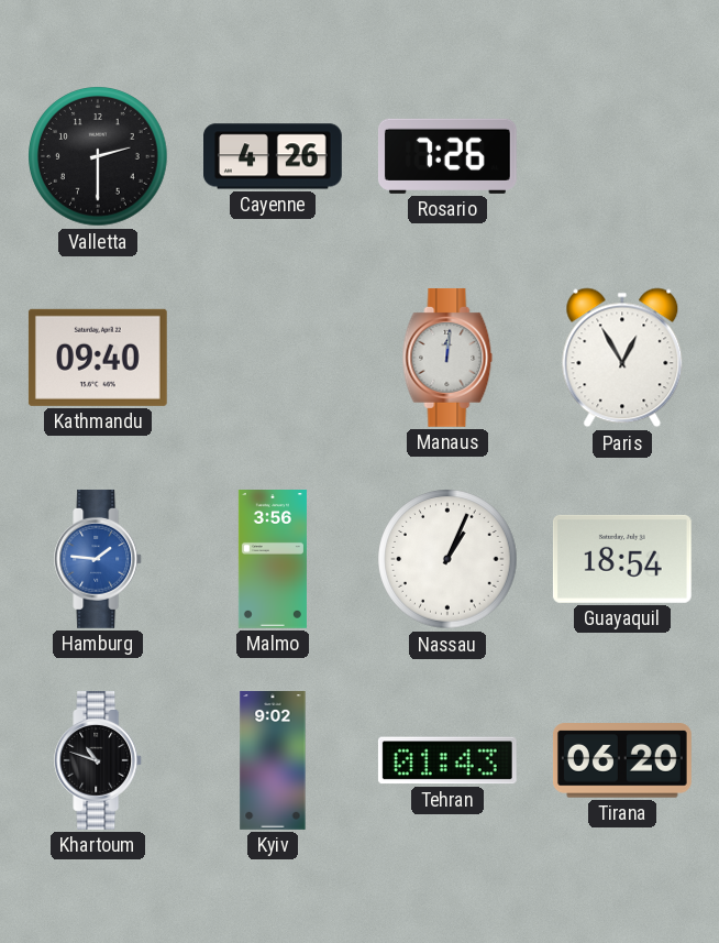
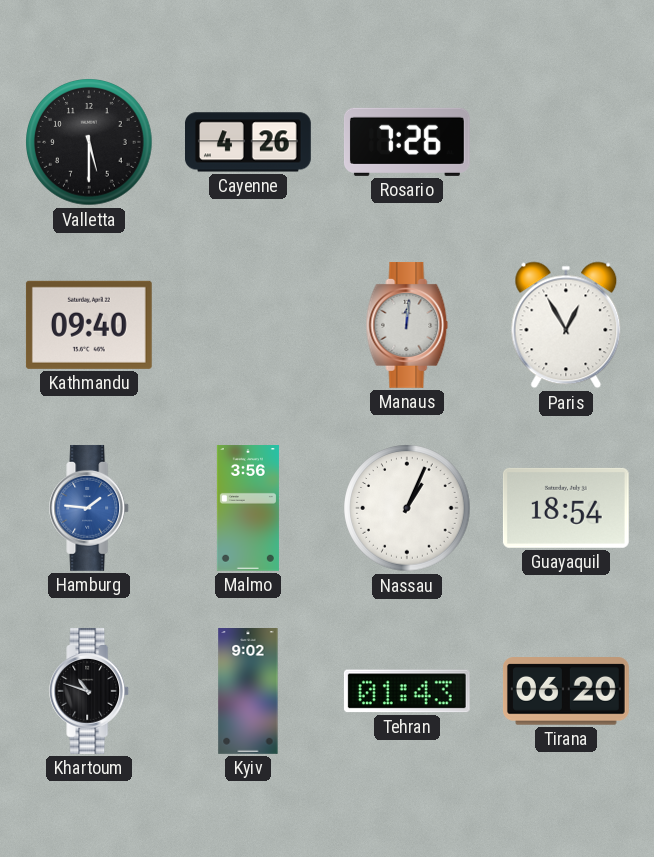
Valletta: 2:30 -> 5:30 (89, 142)
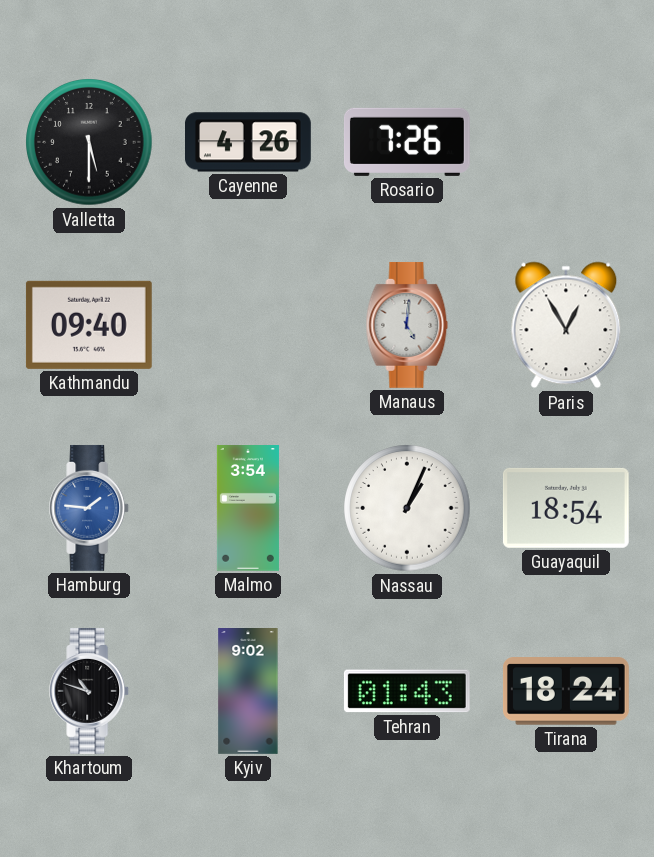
Manaus: 12:01 -> 5:01 (407, 325)
Malmo: 3:56 -> 3:54 (248, 509)
Tirana: 06:20 -> 18:24 (566, 691)
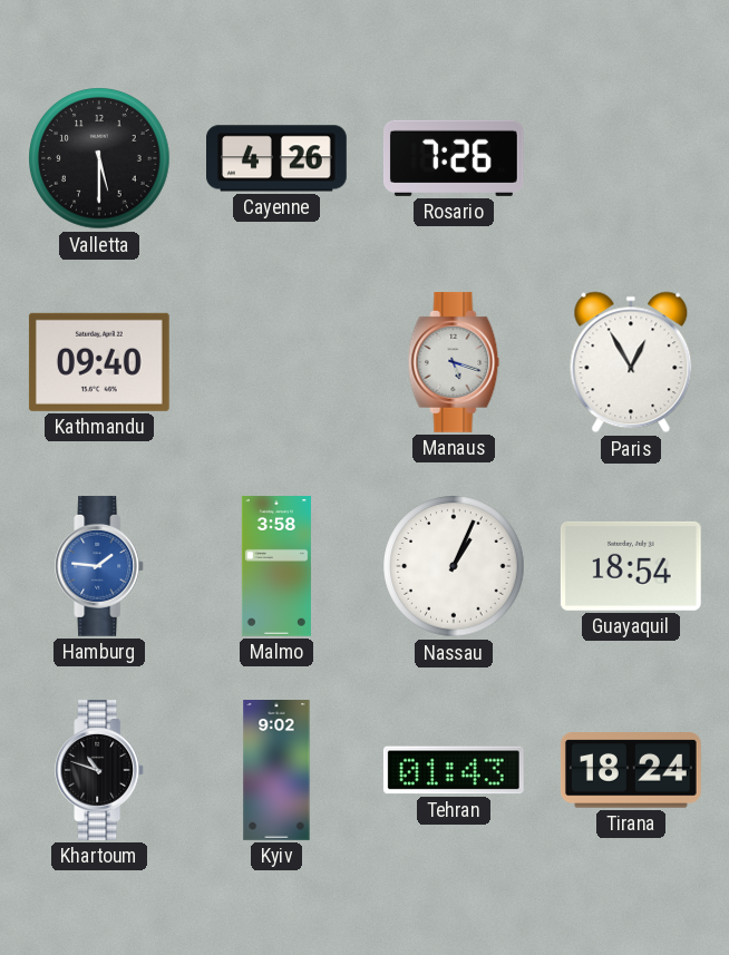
Manaus: 5:01 -> 5:18 (454, 362)
Malmo: 3:54 -> 3:58 (276, 567)
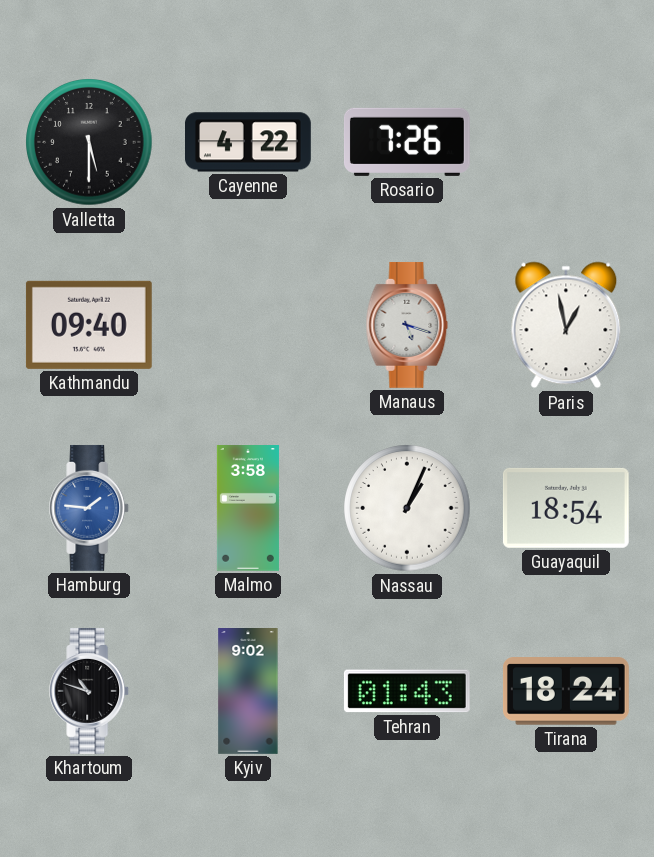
Cayenne: 4:26 -> 4:22 (249, 142)
Paris: 12:55 -> 12:58 (566, 325)
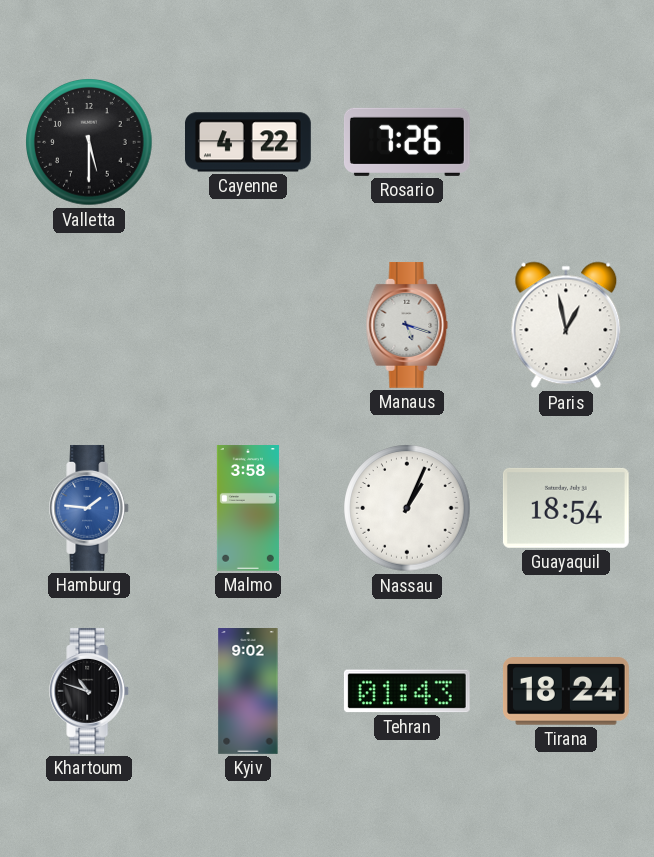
Kathmandu: 09:40 -> none (89, 325)
